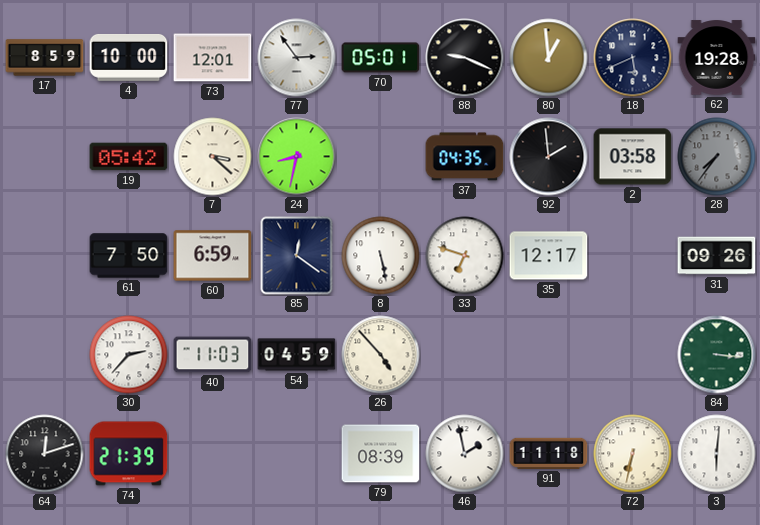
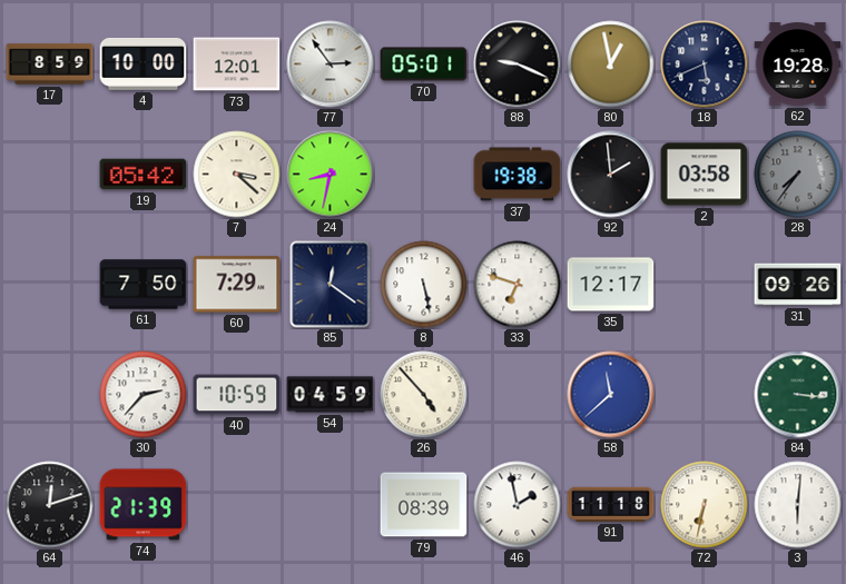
80: 12:59 -> 12:58 (611, 65)
37: 04:35 -> 19:38 (518, 175)
60: 6:59 -> 7:29 (237, 285)
40: 11:03 -> 10:59 (237, 395)
58: none -> 11:38 (611, 395)
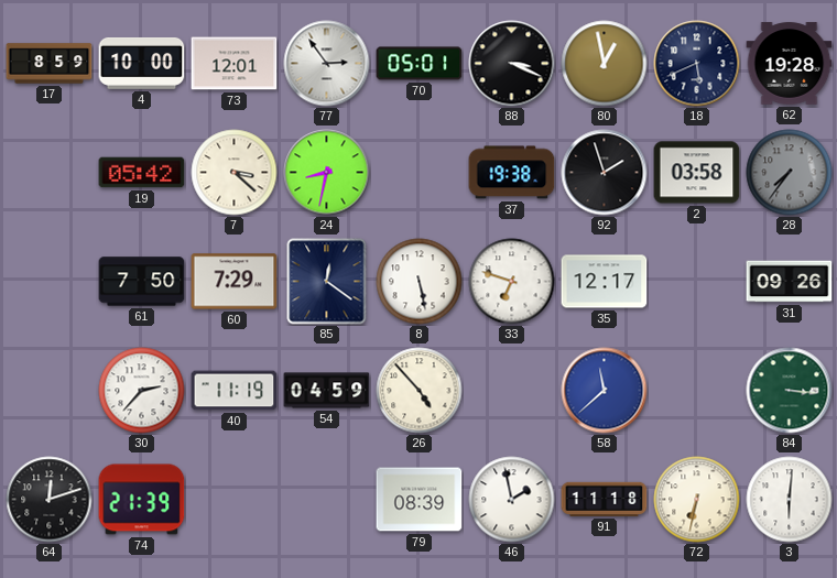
88: 9:19 -> 3:19 (512, 64)
92: 1:59 -> 1:57 (605, 173)
40: 10:59 -> 11:19 (235, 391)
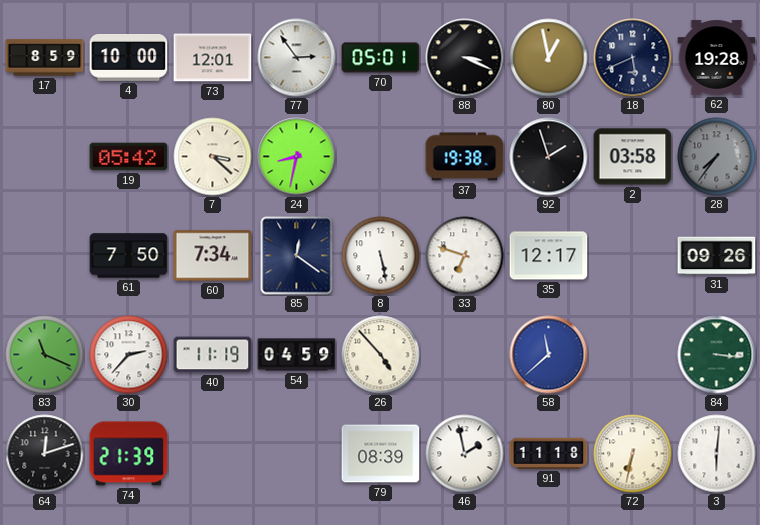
60: 7:29 -> 7:34 (213, 256)
83: none -> 11:19 (45, 355)
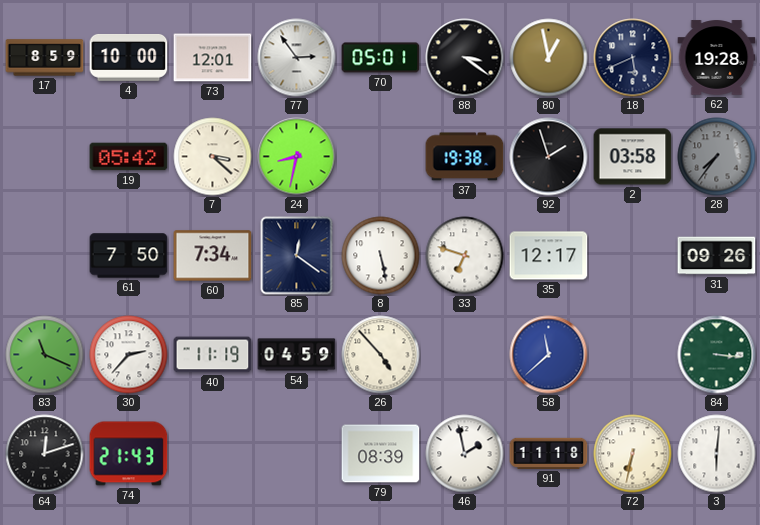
88: 3:19 -> 3:21 (465, 58)
74: 21:39 -> 21:43 (129, 454)
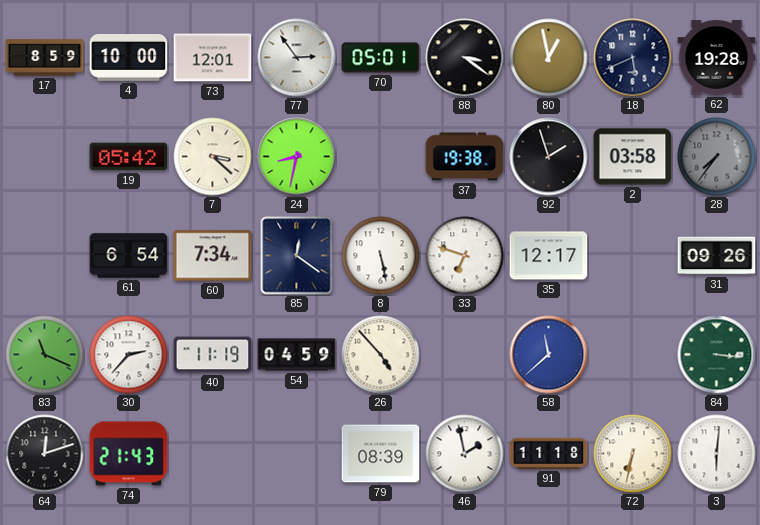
61: 7:50 -> 6:54 (129, 256)
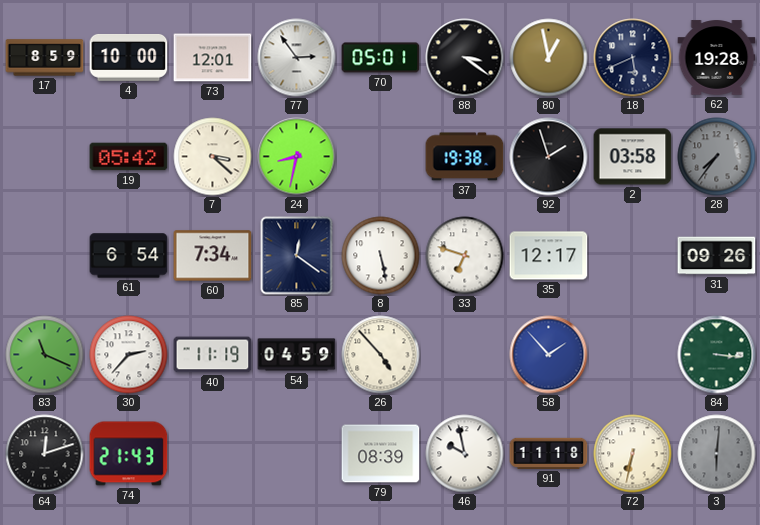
58: 11:38 -> 1:53 (549, 355)
46: 1:58 -> 9:58 (465, 454)
3 dial: white -> grey (717, 454)
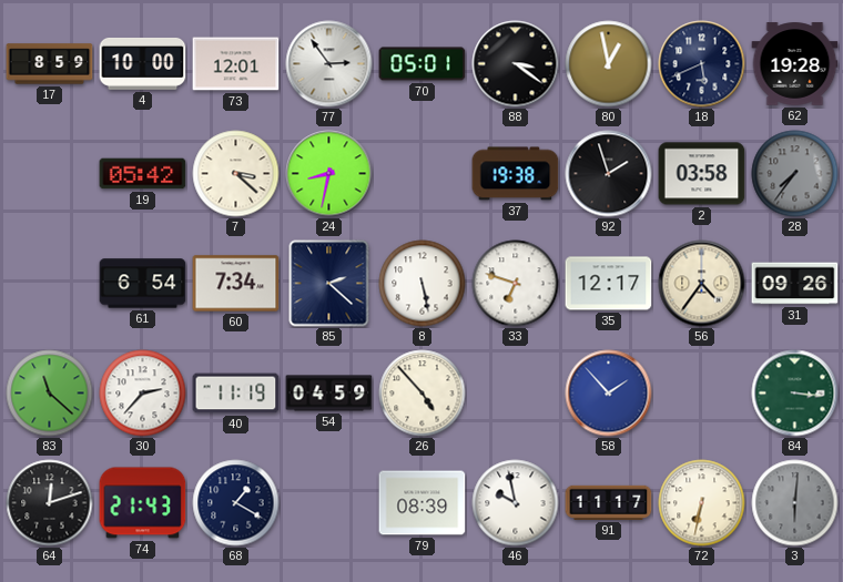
85: 12:21 -> 2:22 (329, 284)
56: none -> 4:36 (702, 284)
83: 11:19 -> 11:22 (50, 394)
68: none -> 1:20 (236, 503)
91: 11:18 -> 11:17 (609, 502)
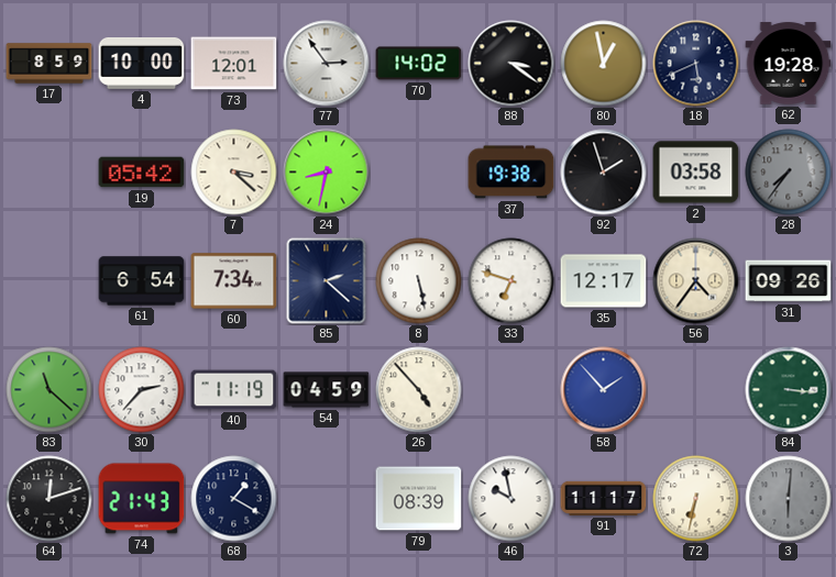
70: 05:01 -> 14:02 (419, 64)
